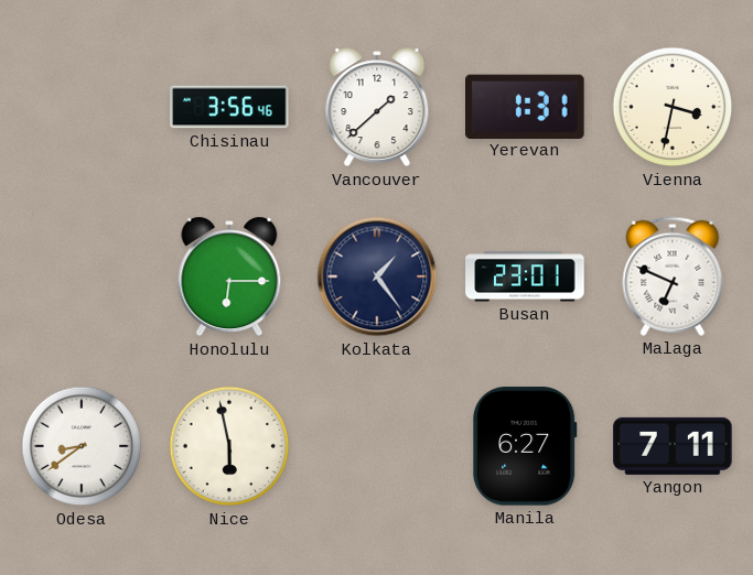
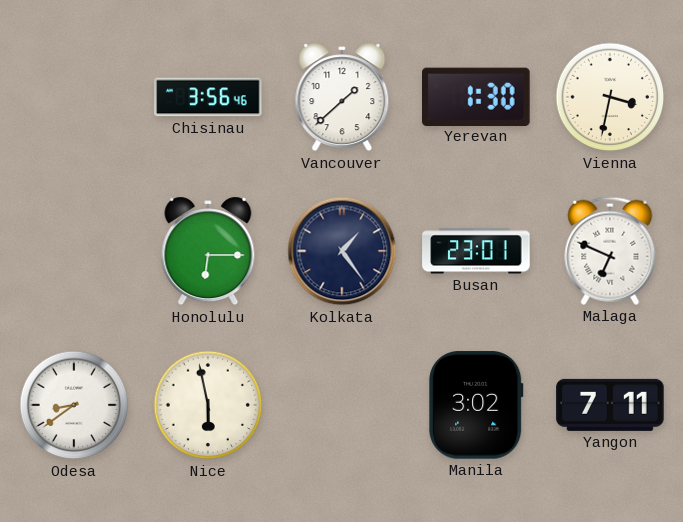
Yerevan: 1:31 -> 1:30 (477, 96)
Manila: 6:27 -> 3:02 (477, 405)
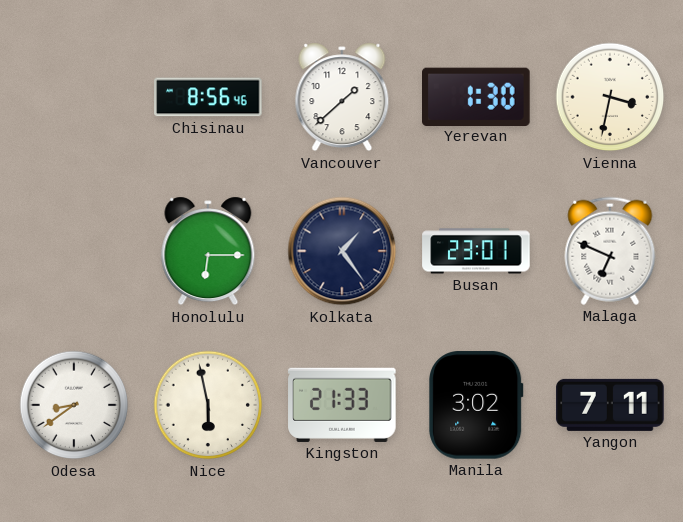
Chisinau: 3:56 -> 8:56 (208, 97)
Kingston: none -> 21:33 (342, 405)
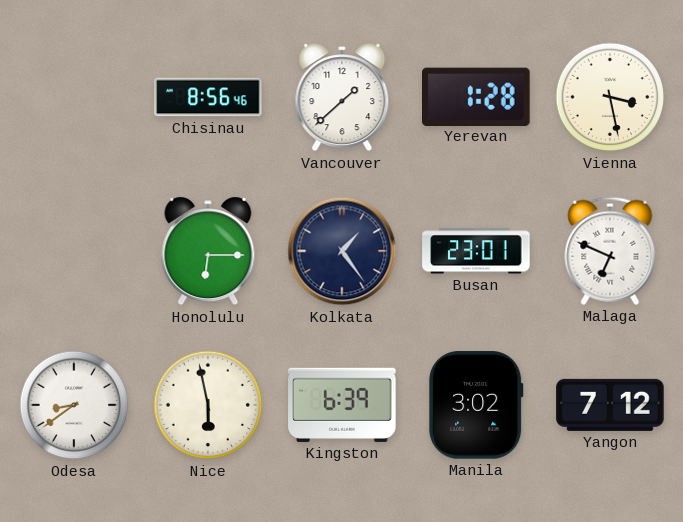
Yerevan: 1:30 -> 1:28 (477, 96)
Vienna: 3:32 -> 3:28 (610, 97)
Kingston: 21:33 -> 6:39 (342, 405)
Yangon: 7:11 -> 7:12 (610, 405)
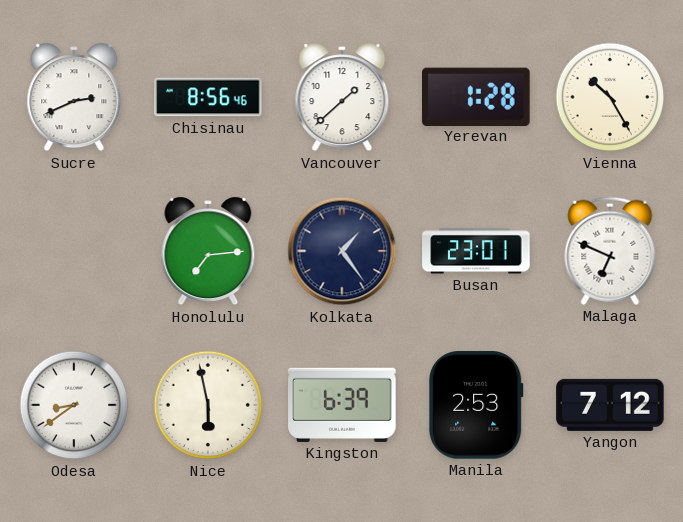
Sucre: none -> 2:41 (74, 97)
Vienna: 3:28 -> 10:25 (610, 97)
Honolulu: 6:15 -> 7:14 (208, 251)
Manila: 3:02 -> 2:53 (477, 405)
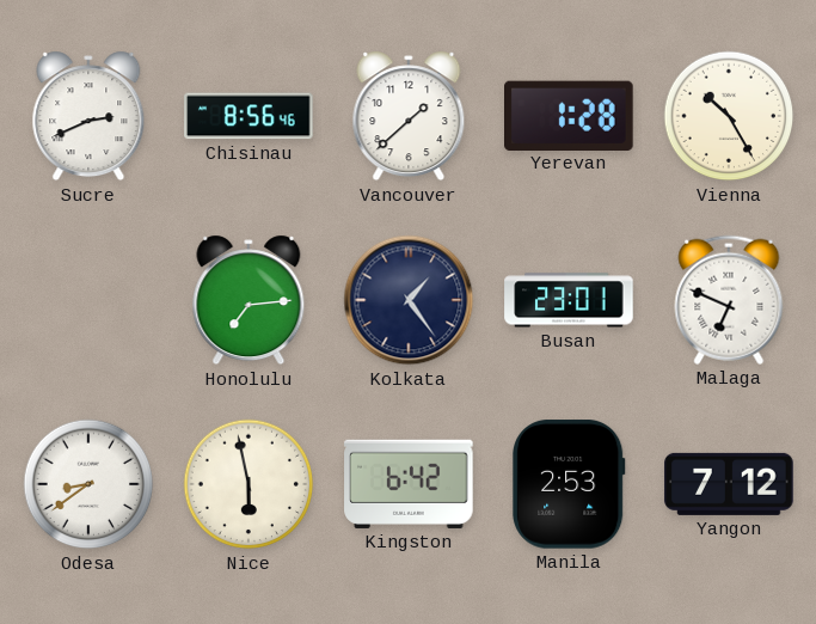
Kingston: 6:39 -> 6:42 (409, 484)
